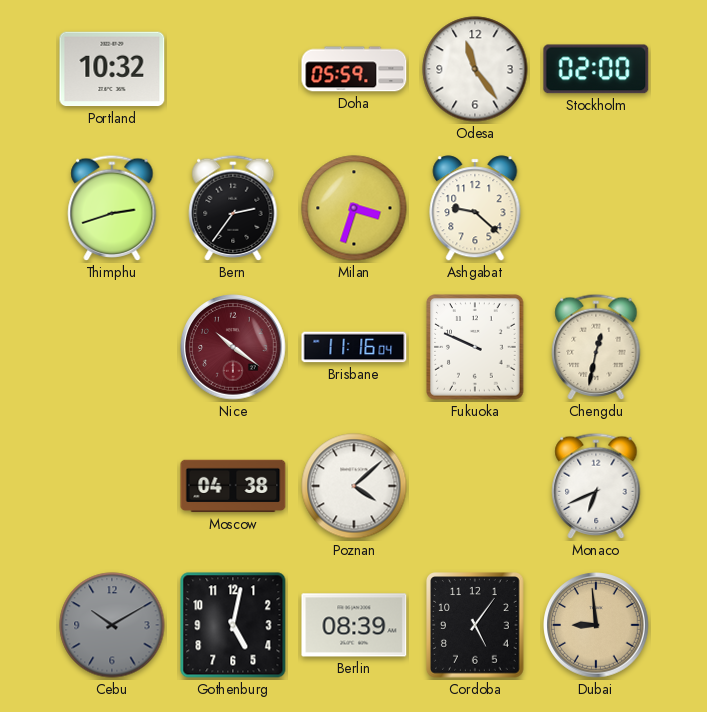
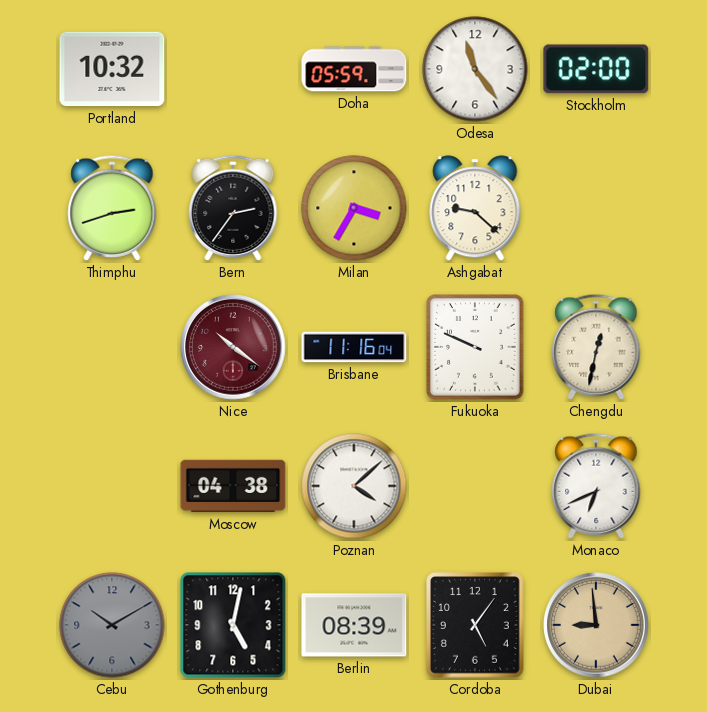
Milan: 3:33 -> 3:35 (354, 208)
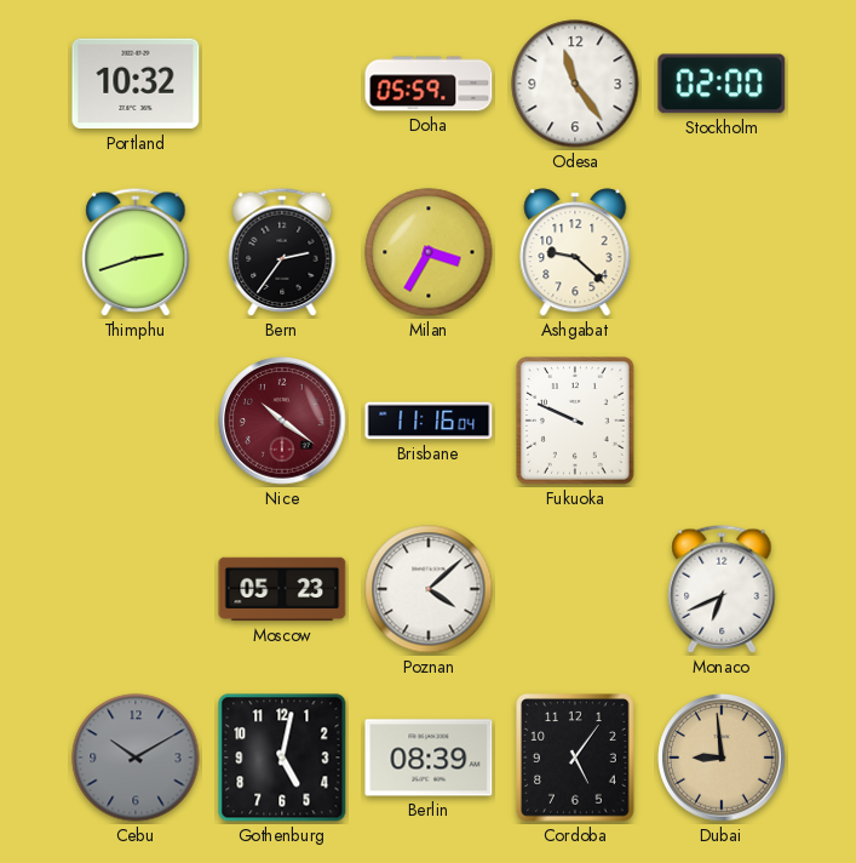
Chengdu: 12:32 -> none (596, 347)
Moscow: 04:38 -> 05:23 (282, 589)
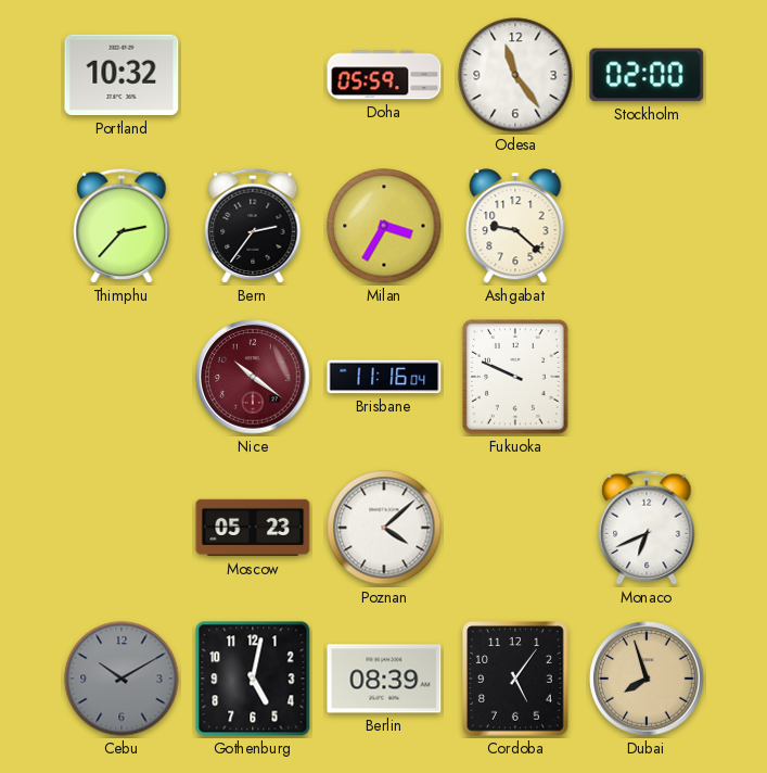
Thimphu: 2:42 -> 2:37 (122, 226)
Dubai: 8:59 -> 7:57 (647, 679)
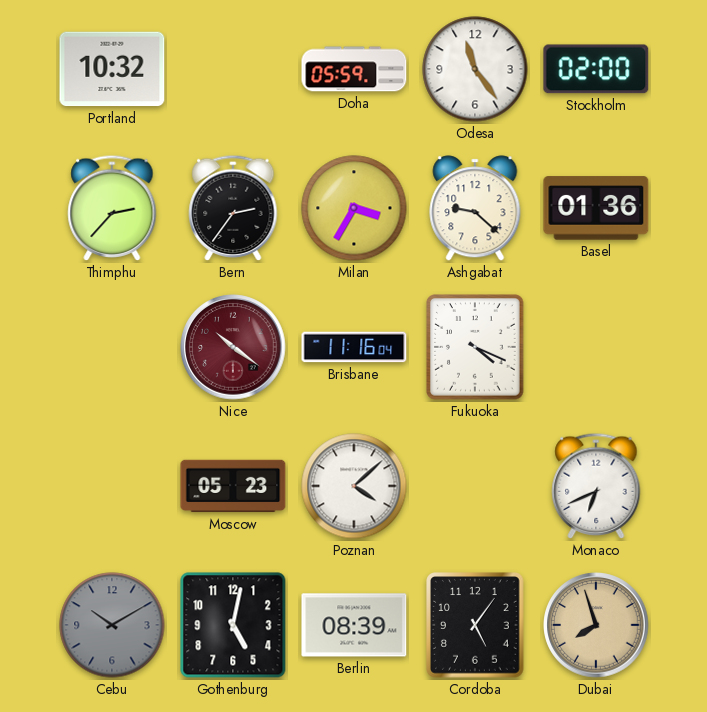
Basel: none -> 01:36 (596, 208)
Fukuoka: 9:49 -> 4:19 (475, 347)
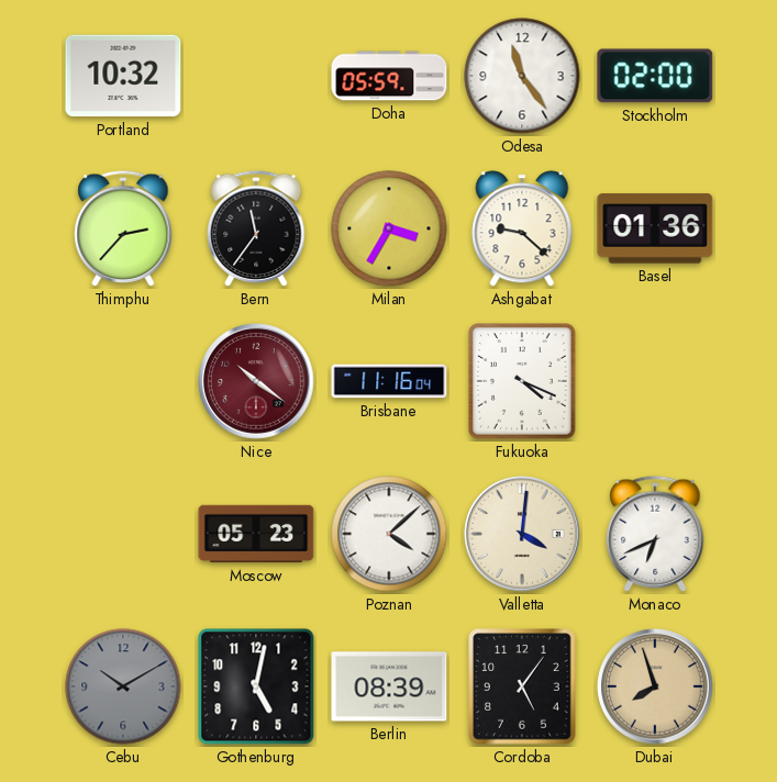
Bern: 2:36 -> 11:36 (256, 228)
Valletta: none -> 4:01 (522, 534)
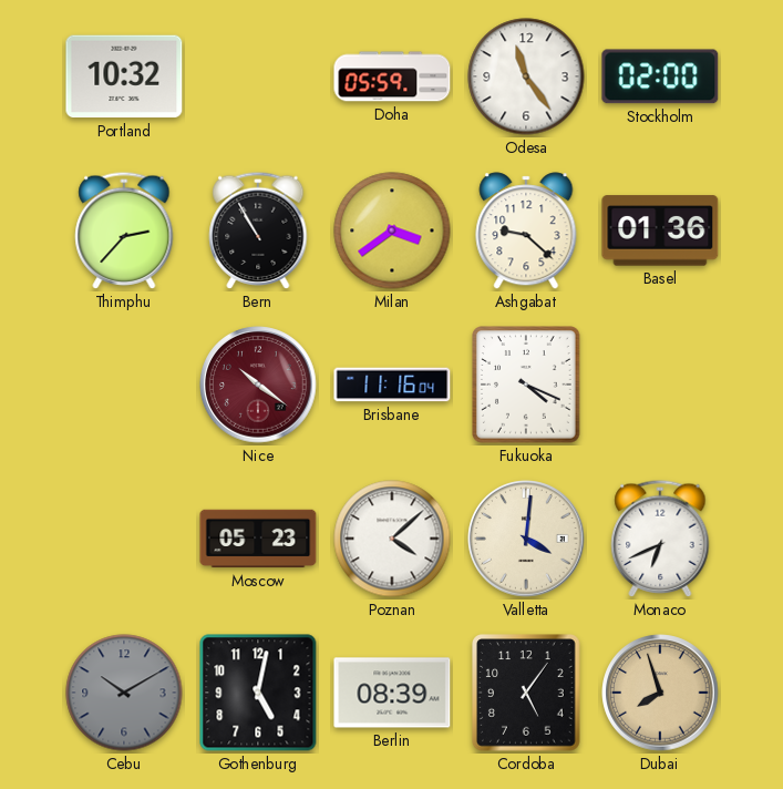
Bern: 11:36 -> 10:55 (258, 230)
Milan: 3:35 -> 3:39 (392, 230)
